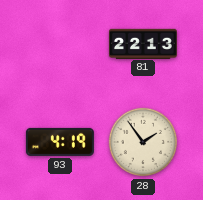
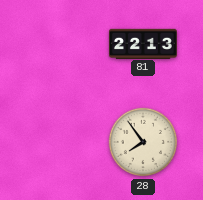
93: 4:19 -> none (60, 142)
28: 1:54 -> 7:54 (143, 142)
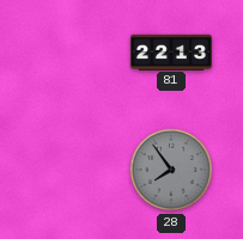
28 dial: cream -> grey (171, 170)
